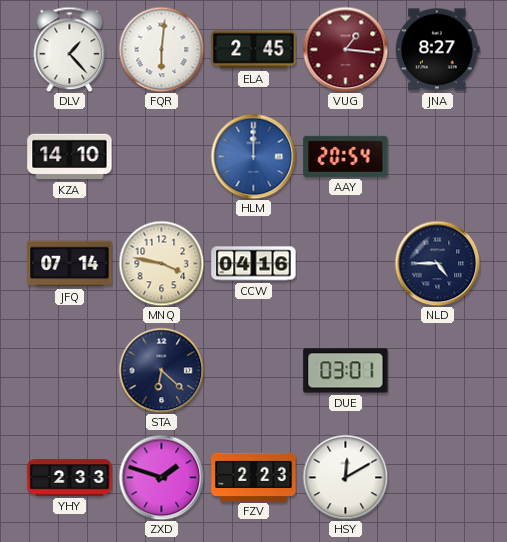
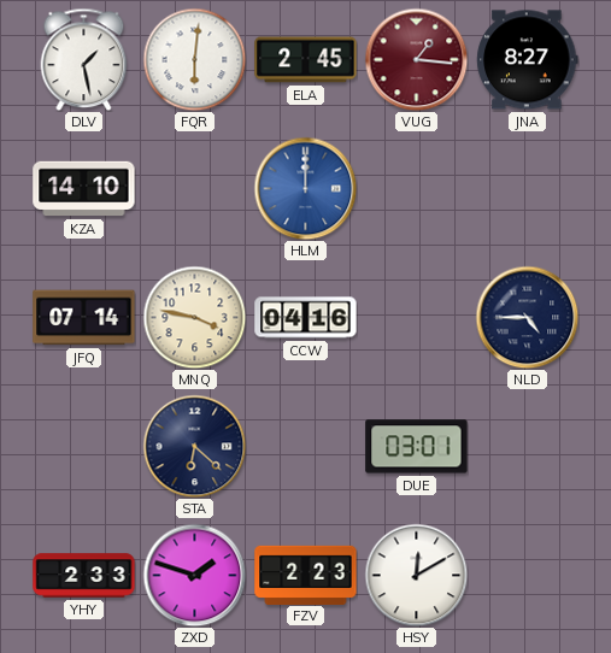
DLV: 1:23 -> 1:28 (84, 59)
AAY: 20:54 -> none (346, 156)
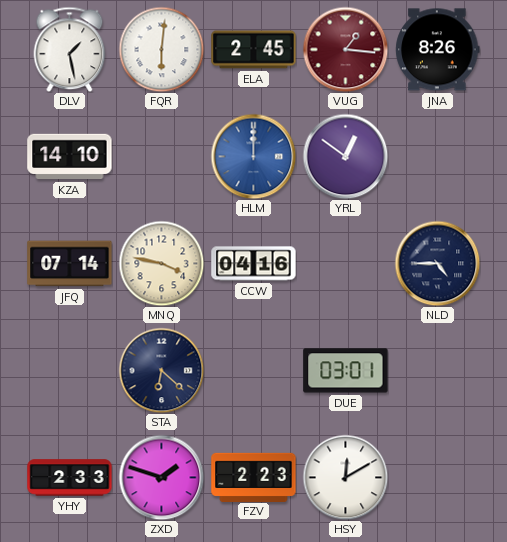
JNA: 8:27 -> 8:26 (438, 50)
YRL: none -> 12:51 (345, 156)
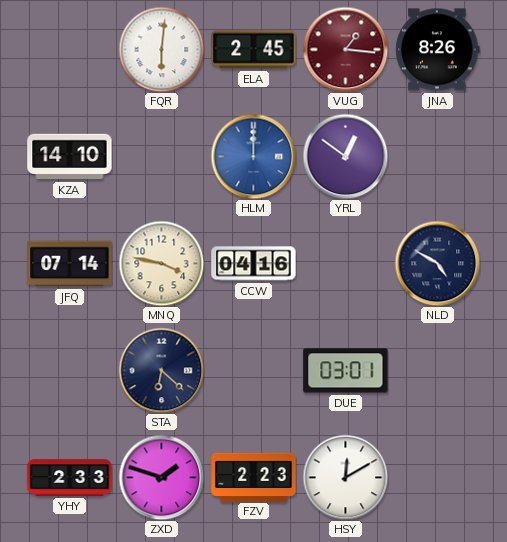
DLV: 1:28 -> none (70, 49)
NLD: 4:45 -> 4:50 (437, 263)
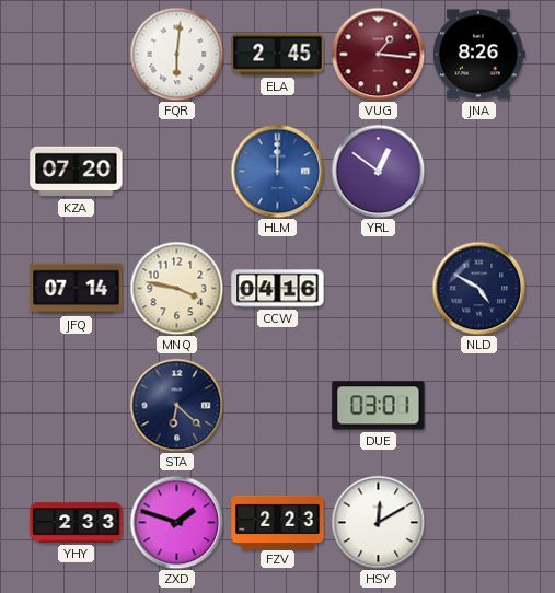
KZA: 14:10 -> 07:20 (77, 172)
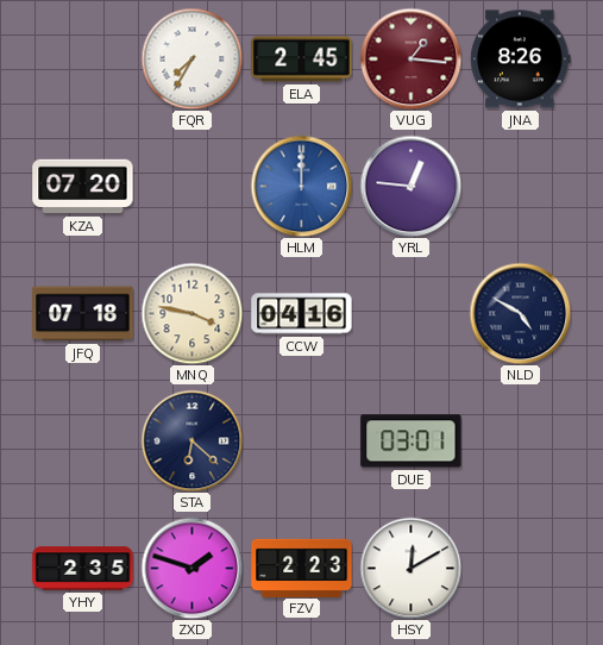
FQR: 6:01 -> 7:35 (191, 58)
YRL: 12:51 -> 12:46 (410, 186)
JFQ: 07:14 -> 07:18 (83, 314)
YHY: 2:33 -> 2:35 (83, 569)
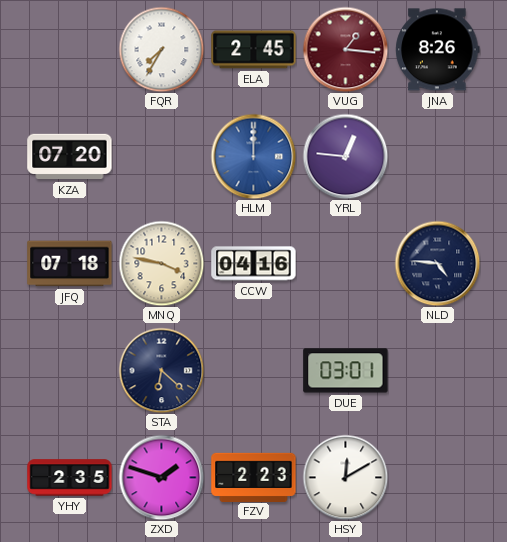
NLD: 4:50 -> 4:46 (437, 263)
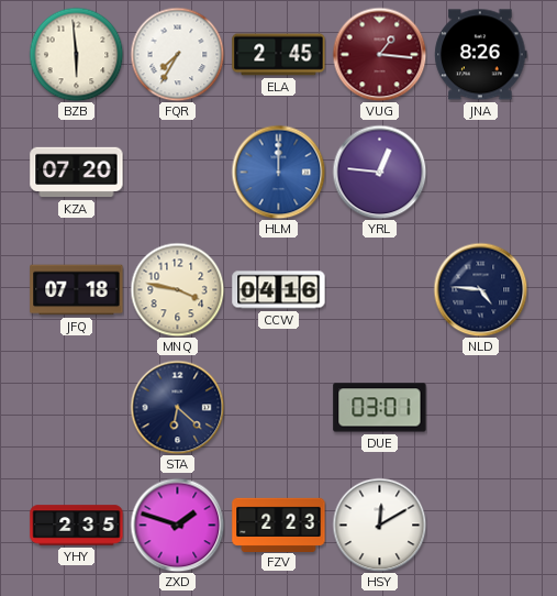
BZB: none -> 5:59 (76, 54)
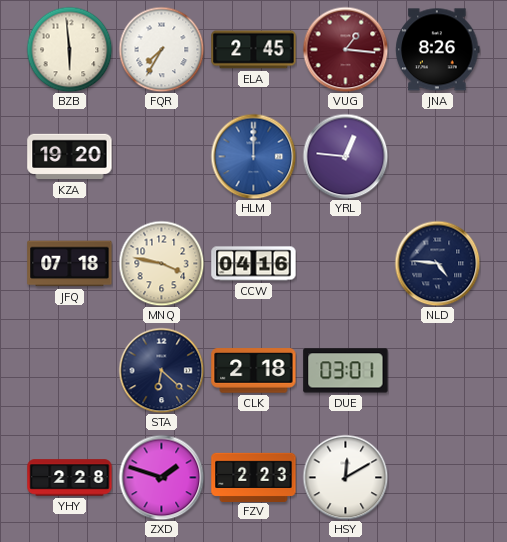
KZA: 07:20 -> 19:20 (70, 157)
CLK: none -> 2:18 (254, 371)
YHY: 2:35 -> 2:28 (70, 478)
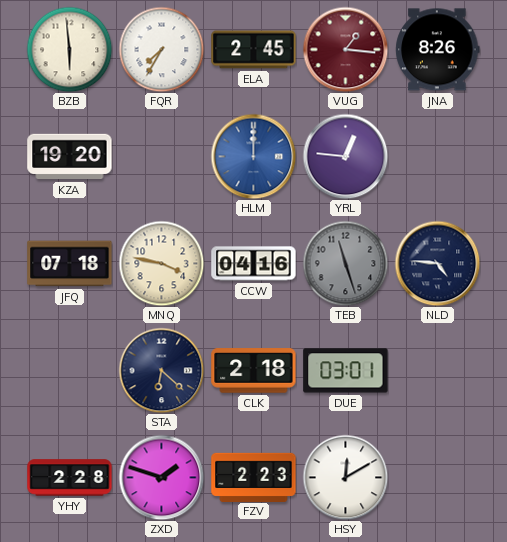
TEB: none -> 11:27 (345, 263)
